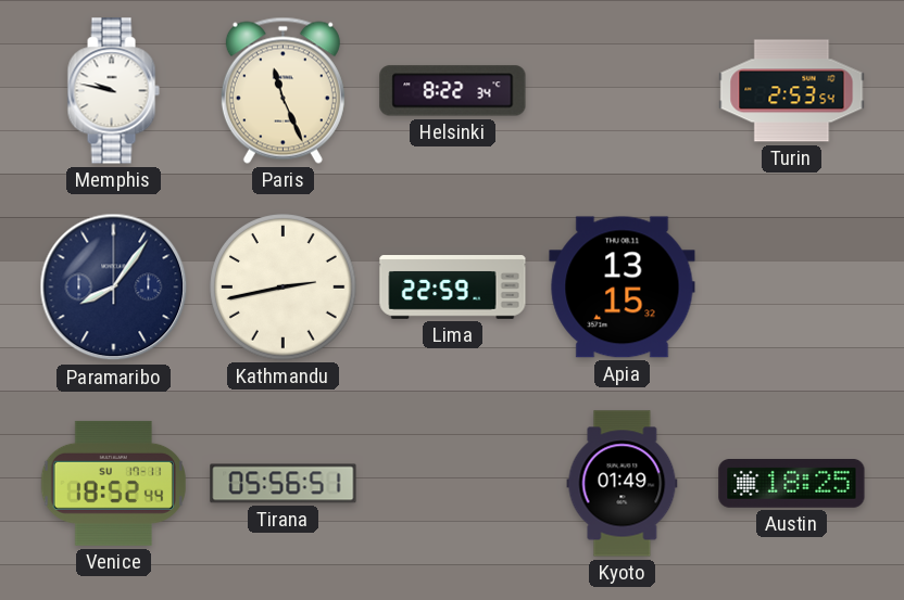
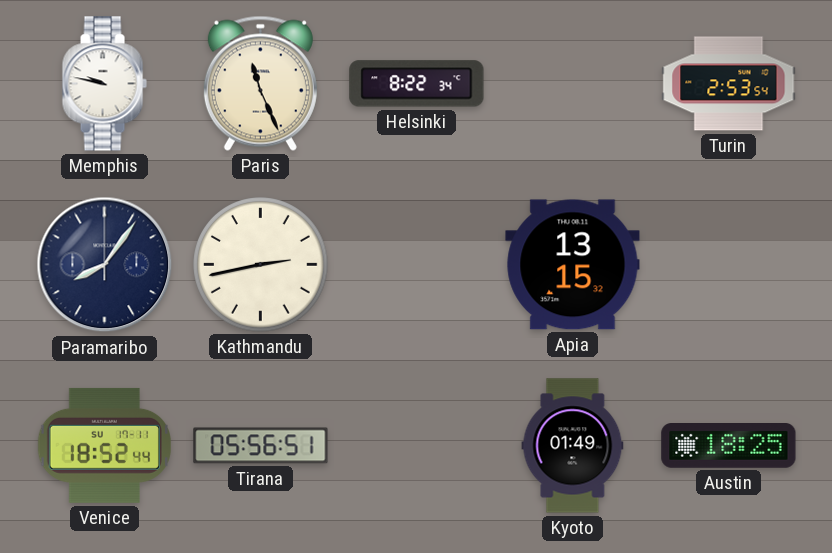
Lima: 22:59 -> none (453, 288)
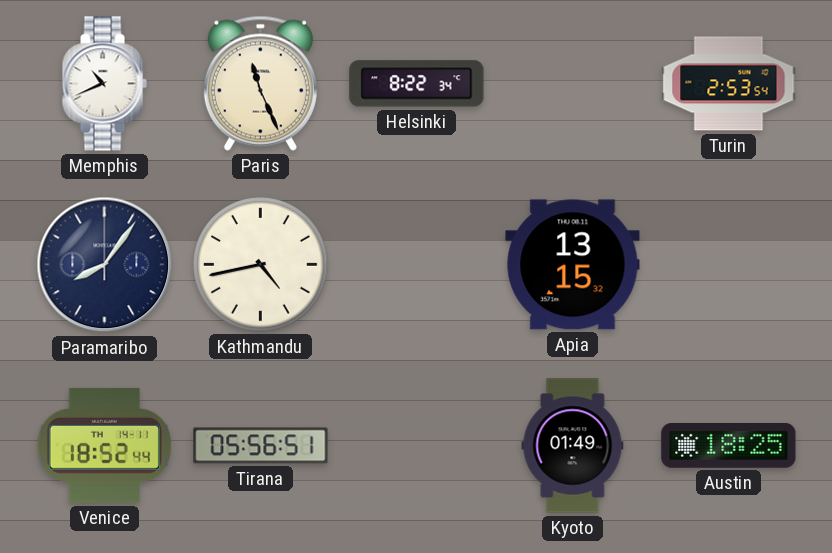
Memphis: 9:47 -> 10:41 (104, 84)
Kathmandu: 2:43 -> 4:43 (261, 265)
Venice date: SU 17-11 -> TH 14-11 (104, 445)
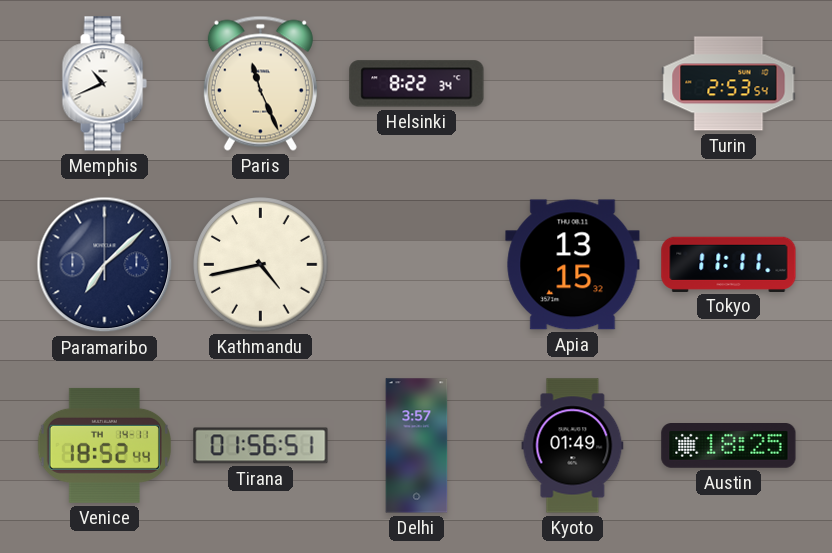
Paramaribo: 8:06 -> 7:08 (105, 265)
Tokyo: none -> 11:11 (729, 264)
Tirana: 05:56 -> 01:56 (261, 446)
Delhi: none -> 3:57 (417, 446)
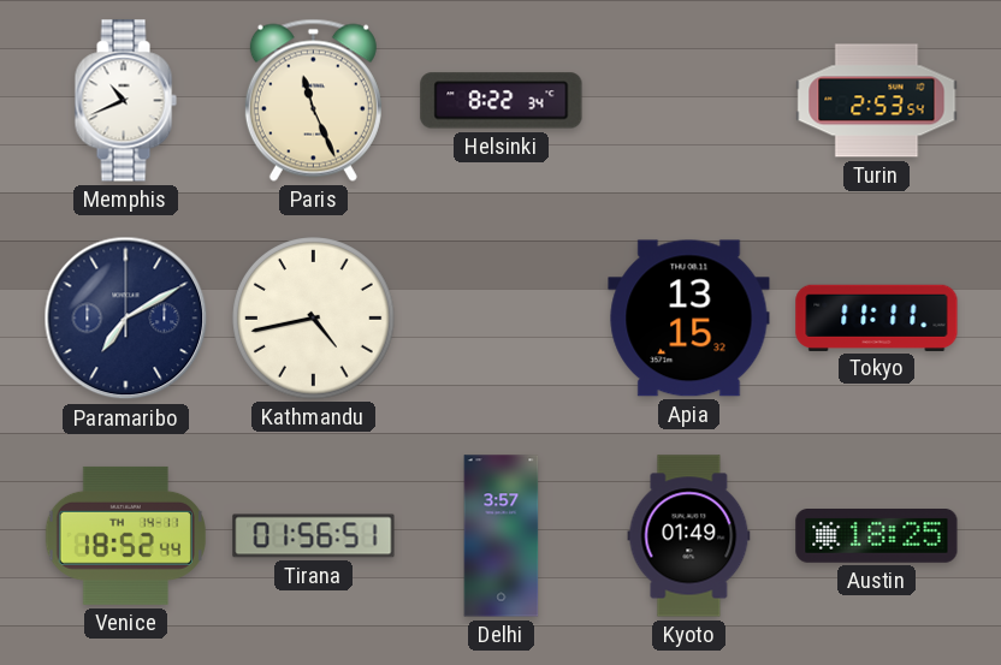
Paramaribo: 7:08 -> 7:10 (126, 319)
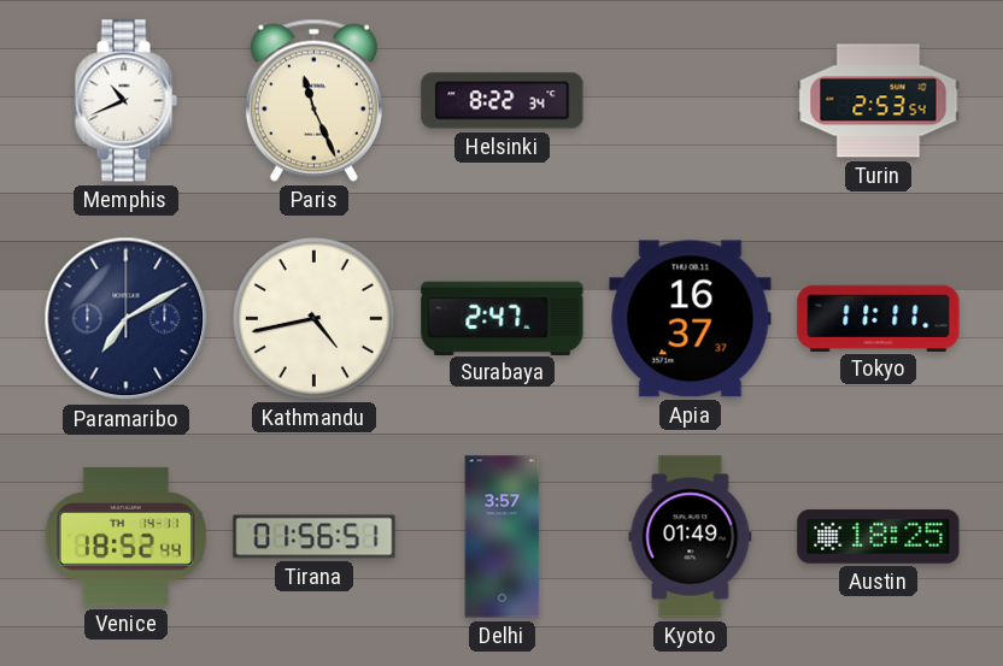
Surabaya: none -> 2:47 (503, 318)
Apia: 13:15 -> 16:37 (691, 319)
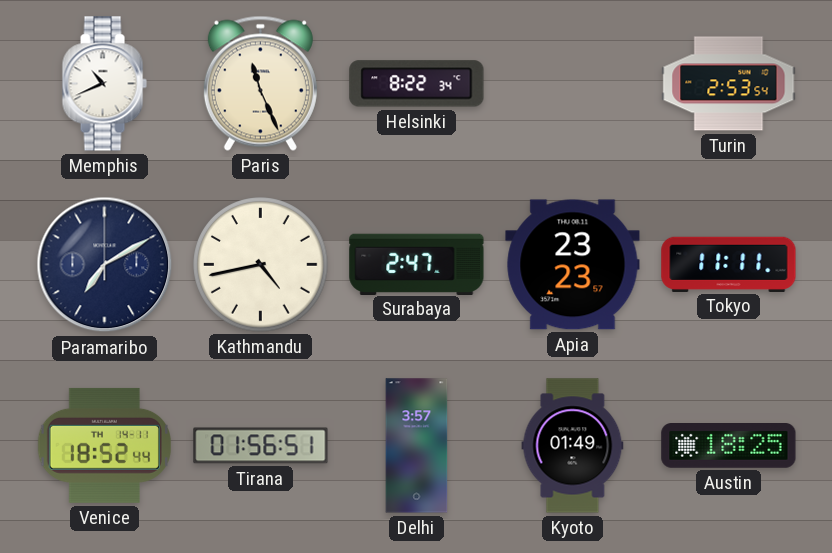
Apia: 16:37 -> 23:23 (573, 265)
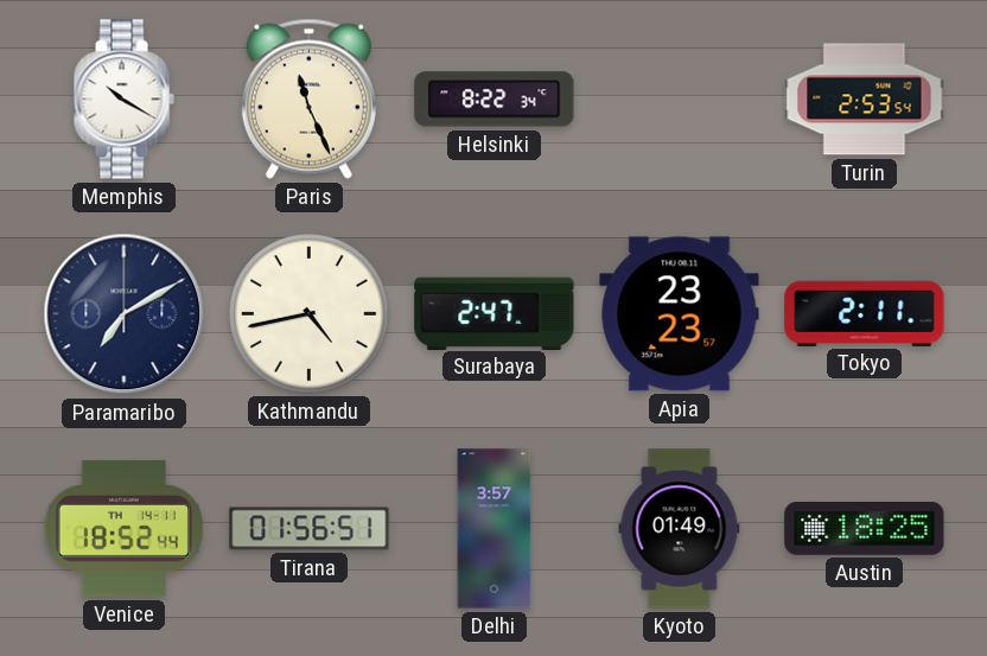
Memphis: 10:41 -> 10:20 (123, 100)
Tokyo: 11:11 -> 2:11 (865, 313)
